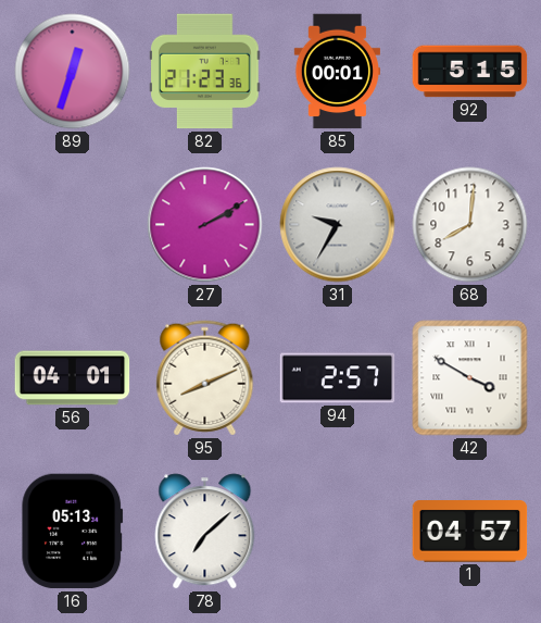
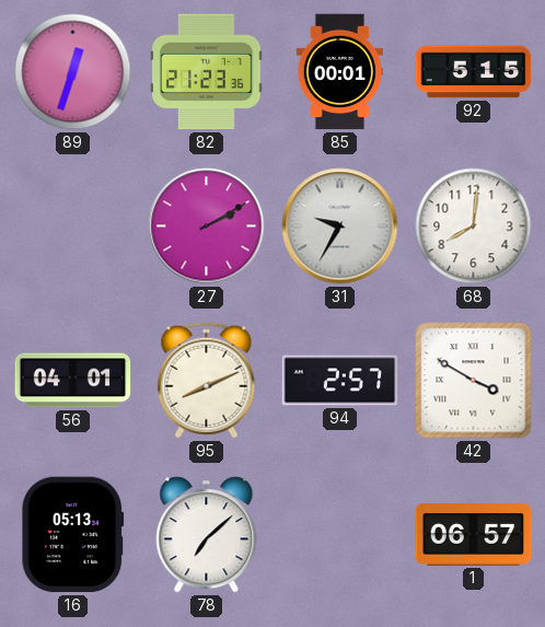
1: 04:57 -> 06:57 (474, 535)
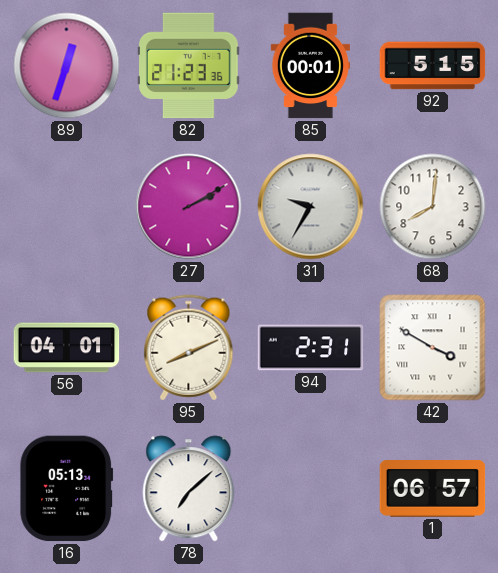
94: 2:57 -> 2:31 (311, 348)
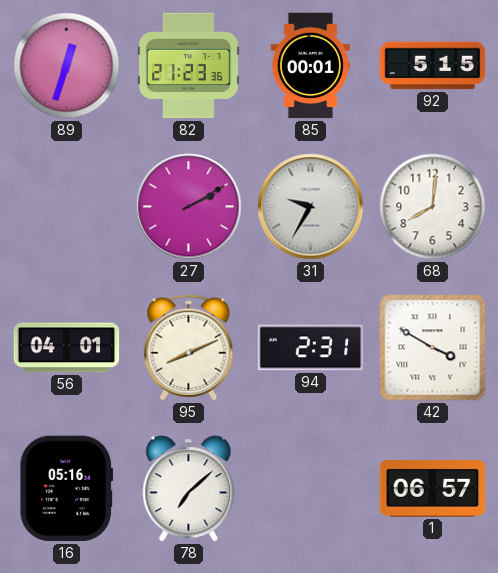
16: 05:13 -> 05:16 (67, 489)
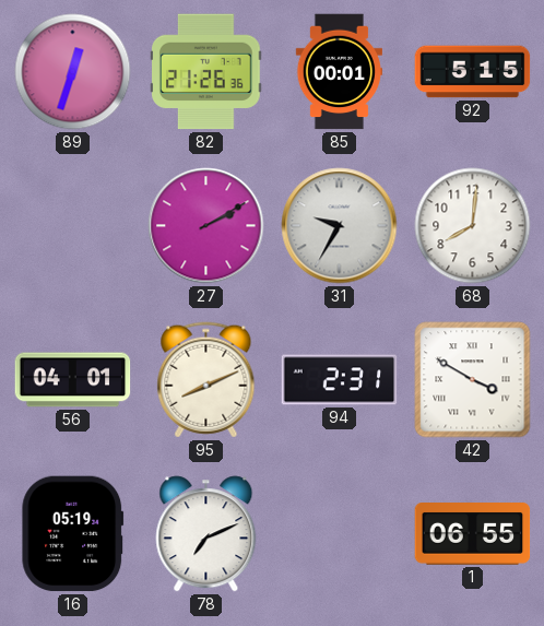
82: 21:23 -> 21:26 (206, 72)
16: 05:16 -> 05:19 (73, 534)
78: 7:08 -> 7:11 (206, 534)
1: 06:57 -> 06:55 (473, 534)
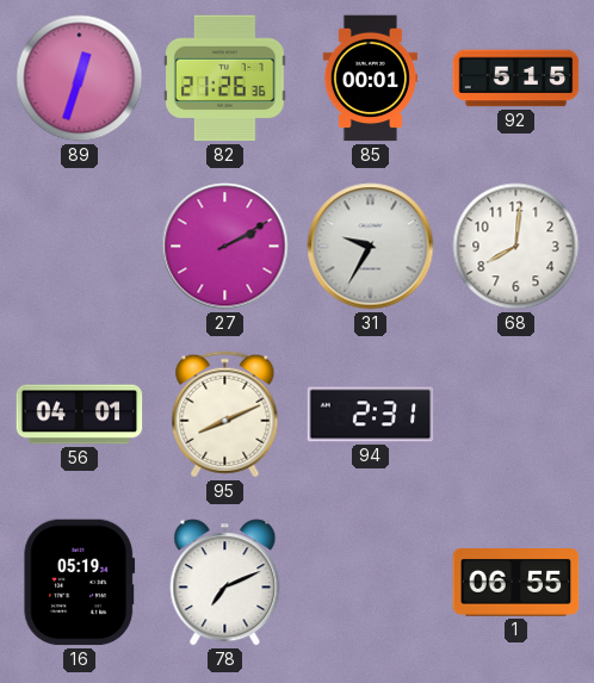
42: 3:50 -> none (473, 380)
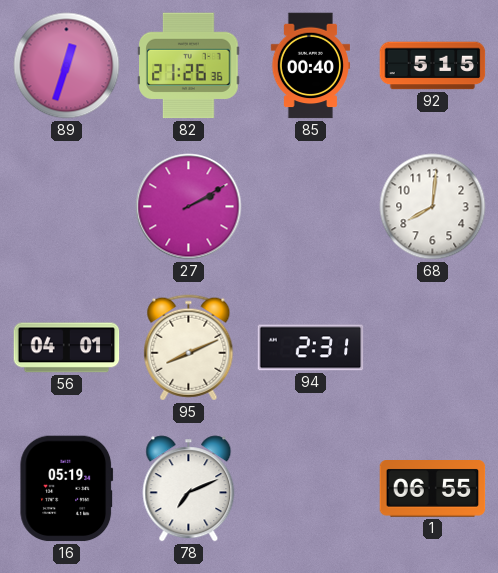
85: 00:01 -> 00:40 (310, 66)
31: 9:35 -> none (371, 247)
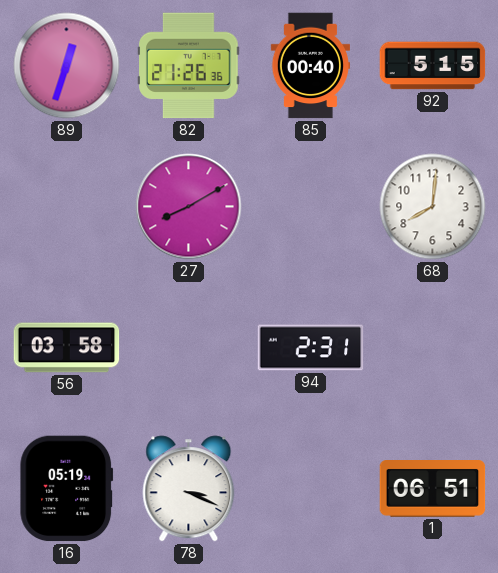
27: 2:10 -> 8:10 (189, 207)
56: 04:01 -> 03:58 (67, 348)
95: 8:11 -> none (189, 348)
78: 7:11 -> 3:19 (189, 489)
1: 06:55 -> 06:51 (433, 489)
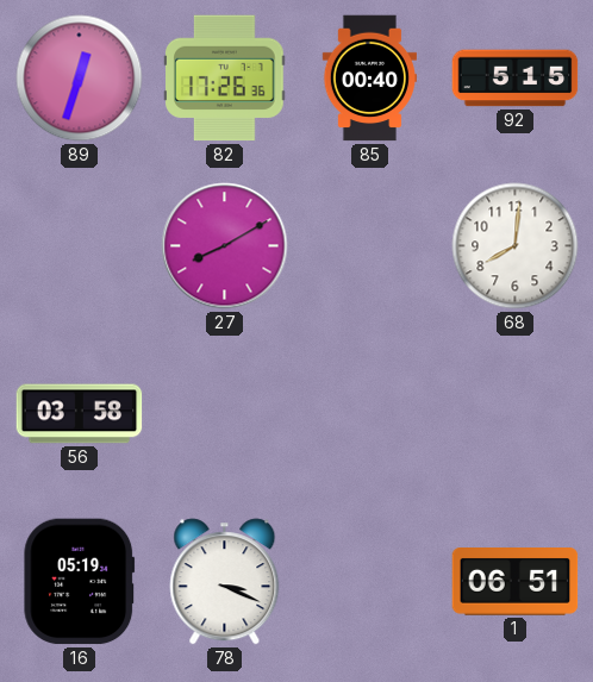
82: 21:26 -> 17:26 (225, 79)
94: 2:31 -> none (311, 348)
